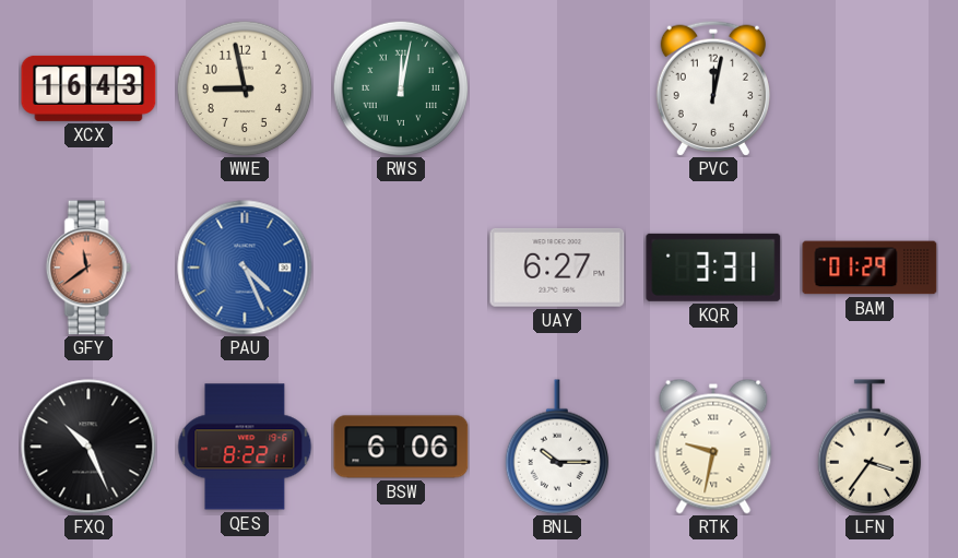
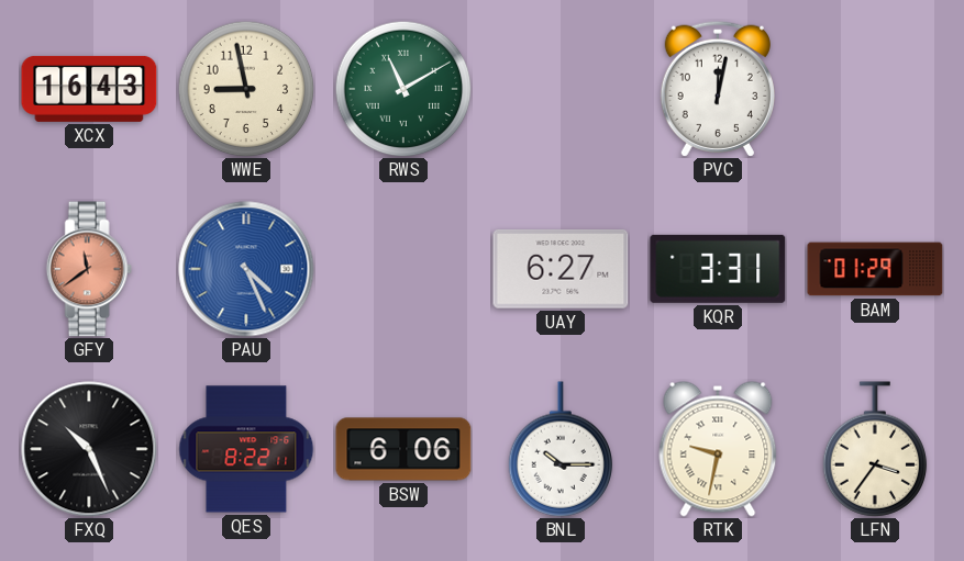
RWS: 12:02 -> 11:10 (403, 89)
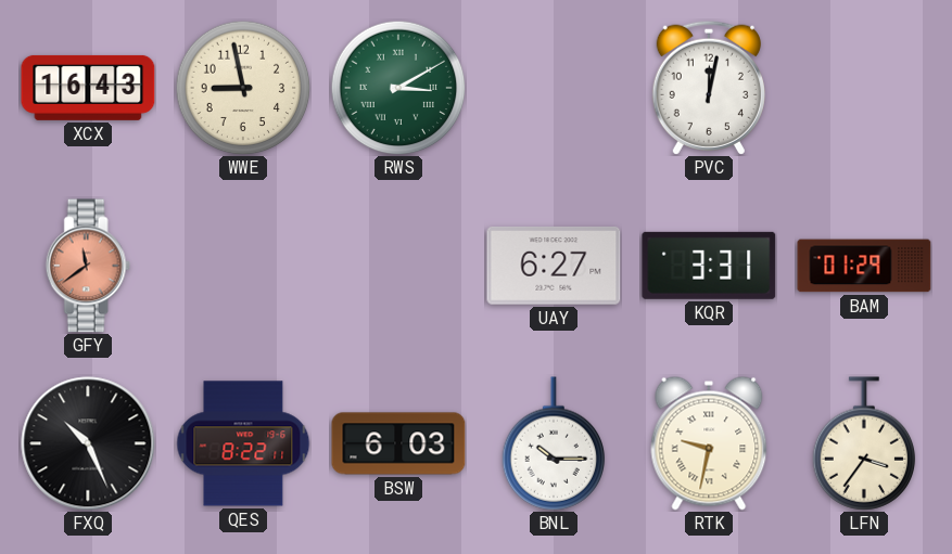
RWS: 11:10 -> 3:10 (398, 88)
PAU: 4:26 -> none (246, 269)
BSW: 6:06 -> 6:03 (398, 443)
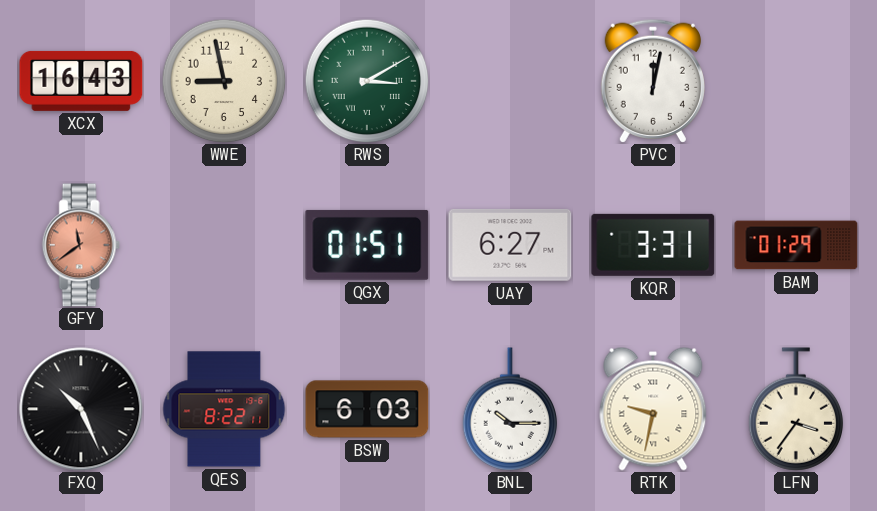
QGX: none -> 01:51 (367, 245)
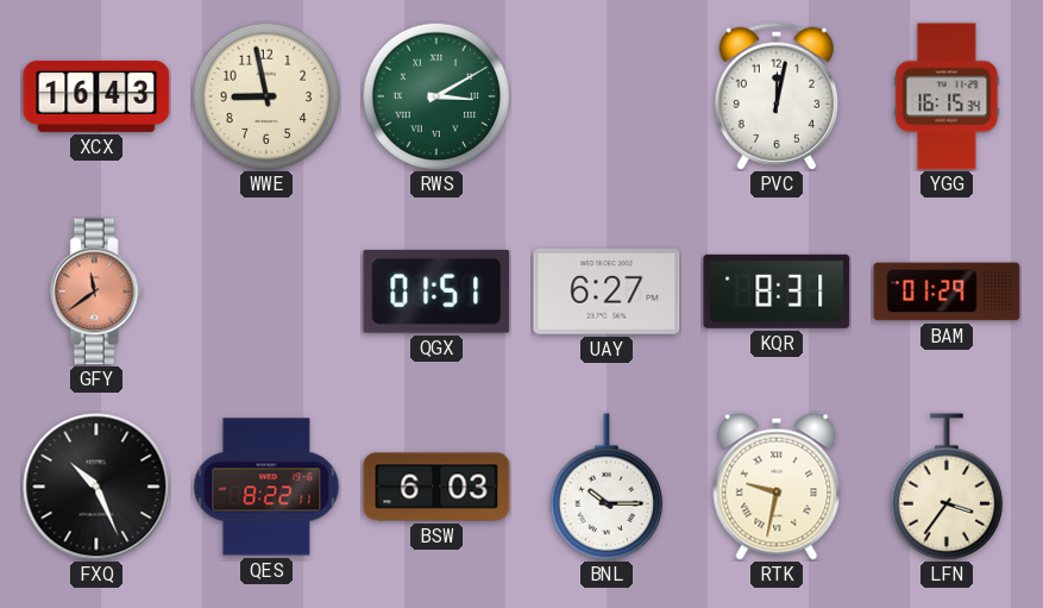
YGG: none -> 16:15 (947, 96)
KQR: 3:31 -> 8:31 (777, 292)
